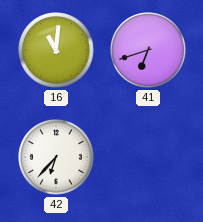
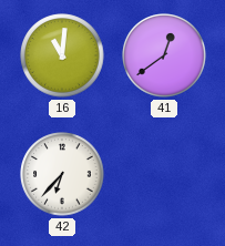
41: 6:42 -> 12:39 (164, 55)
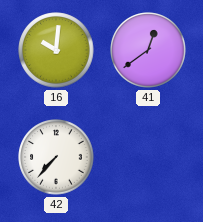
16: 11:01 -> 10:01 (56, 50)
42: 6:37 -> 7:37 (56, 157)
